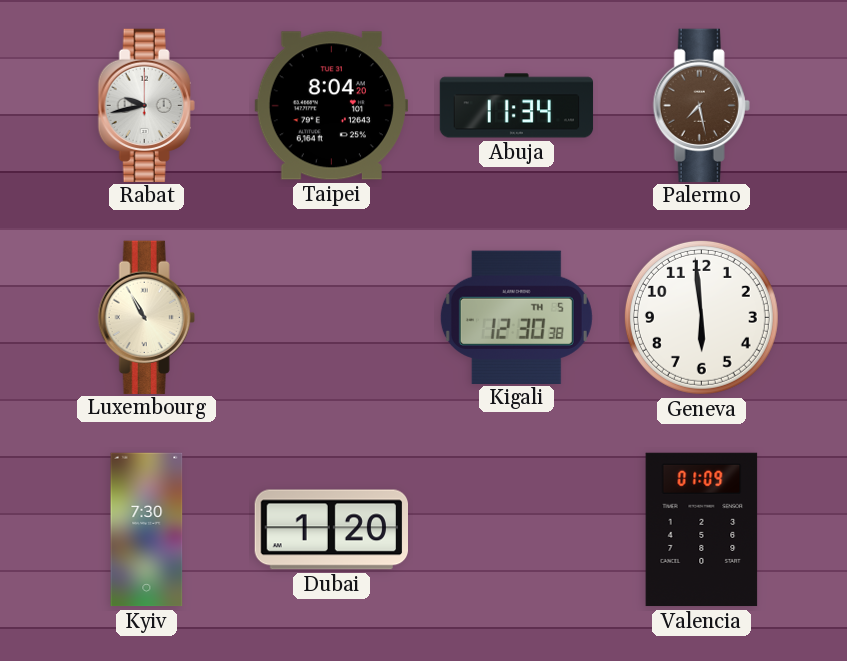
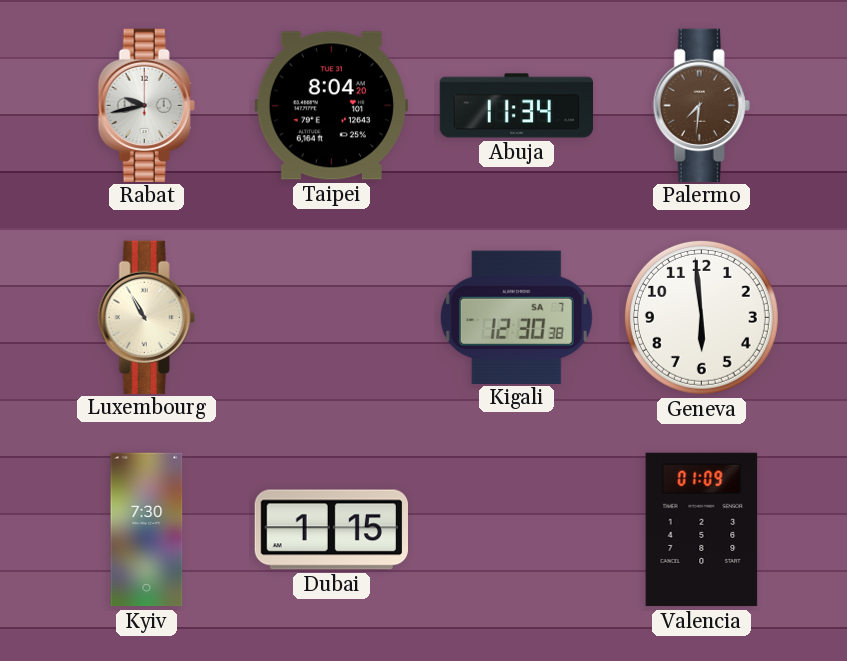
Palermo: 7:28 -> 7:31 (701, 105)
Kigali date: TH 5 -> SA 7 (516, 317)
Dubai: 1:20 -> 1:15 (331, 530)
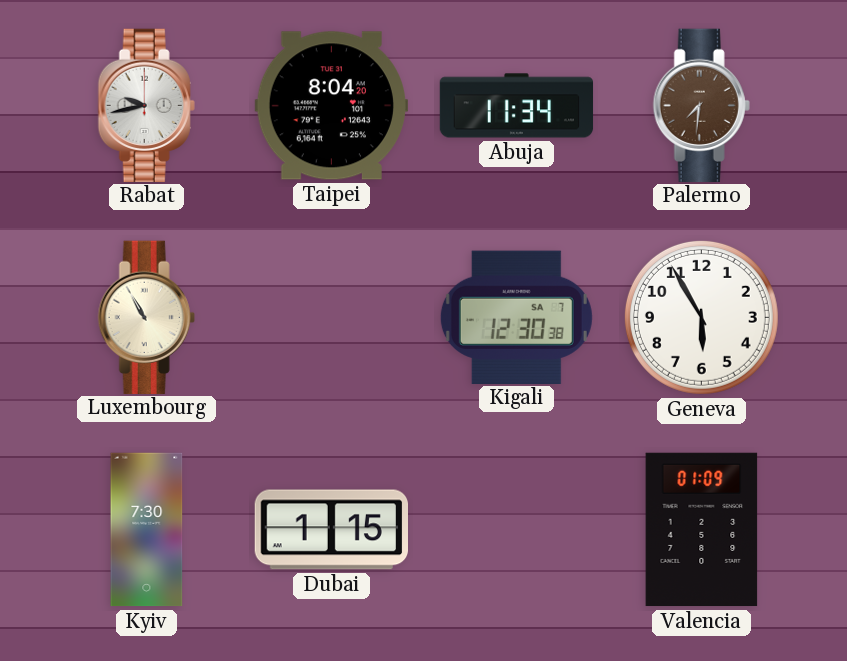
Geneva: 5:59 -> 5:55 (701, 317)
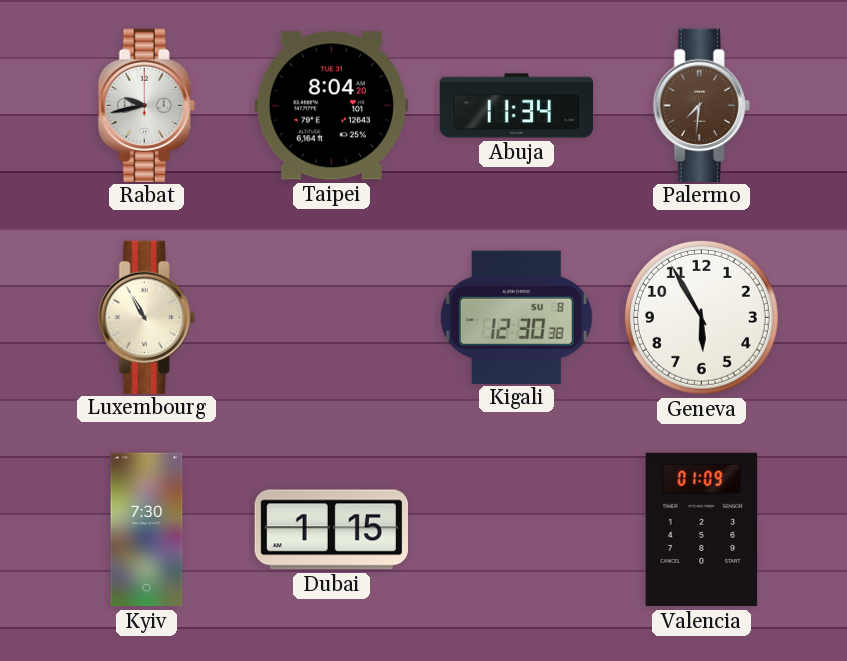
Kigali date: SA 7 -> SU 8 (516, 317)
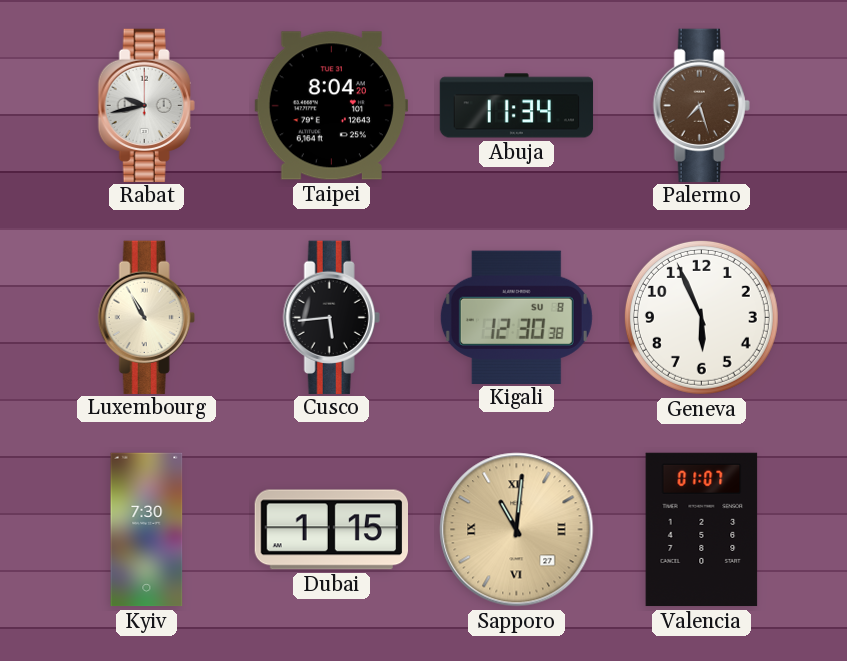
Palermo: 7:31 -> 7:27 (701, 105)
Cusco: none -> 5:44 (331, 317)
Geneva: 5:55 -> 5:56 (701, 317)
Sapporo: none -> 11:01 (517, 530)
Valencia: 01:09 -> 01:07 (702, 530)
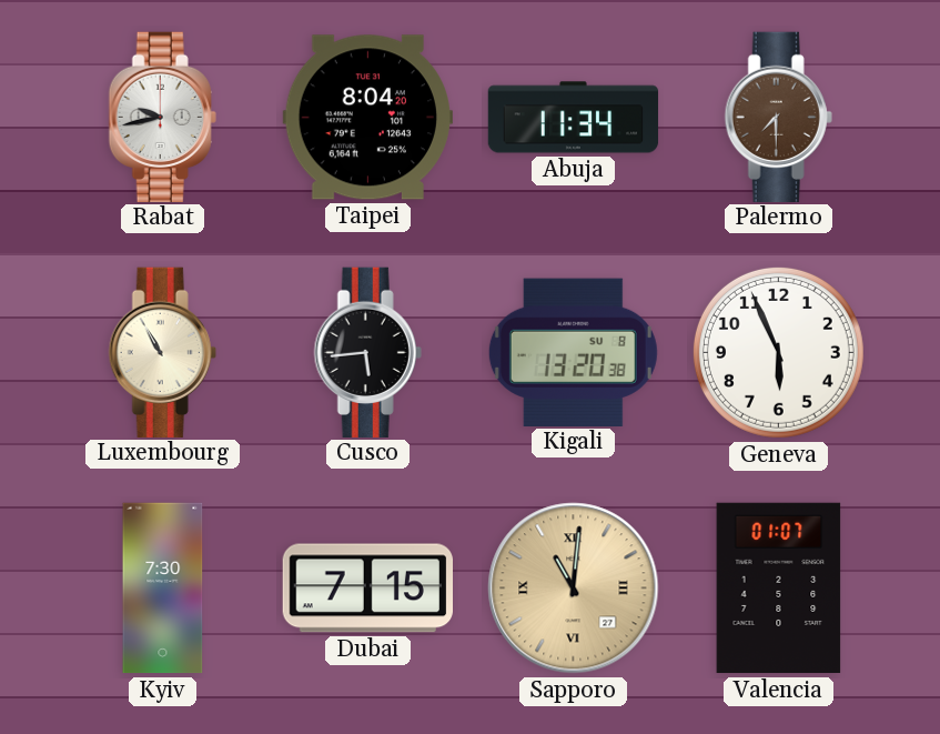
Palermo: 7:27 -> 7:30 (778, 117)
Kigali: 12:30 -> 13:20 (573, 352)
Dubai: 1:15 -> 7:15 (367, 589)
